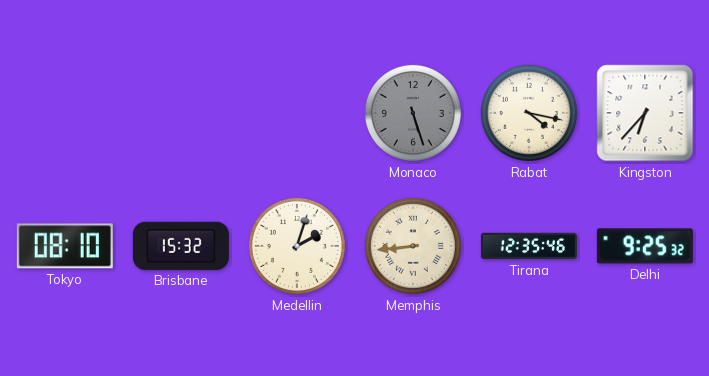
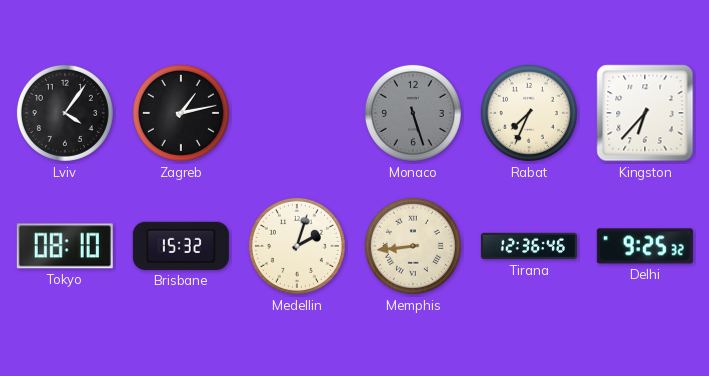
Lviv: none -> 4:06 (65, 113)
Zagreb: none -> 1:13 (181, 113)
Rabat: 4:17 -> 7:34 (529, 113)
Tirana: 12:35 -> 12:36 (529, 246)
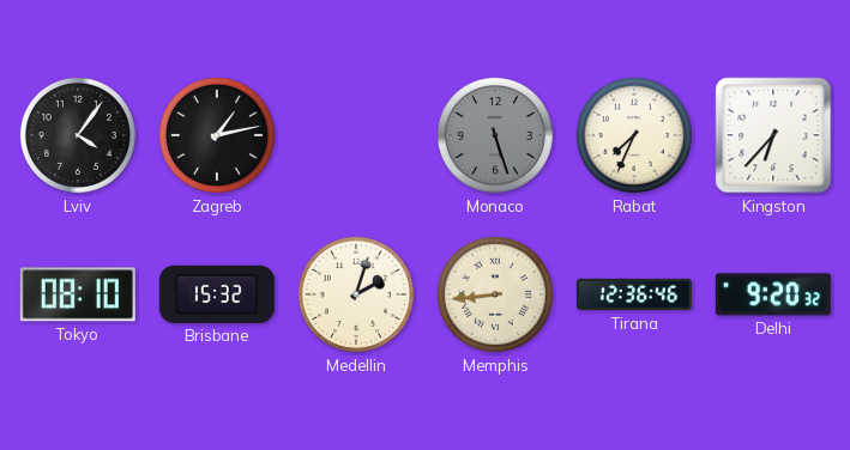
Delhi: 9:25 -> 9:20 (773, 294)
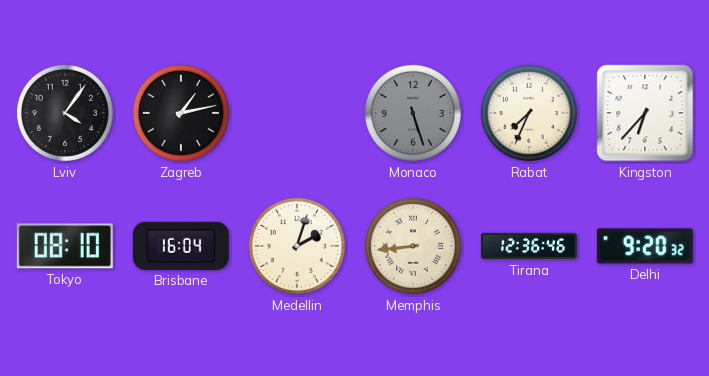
Brisbane: 15:32 -> 16:04 (181, 246)
